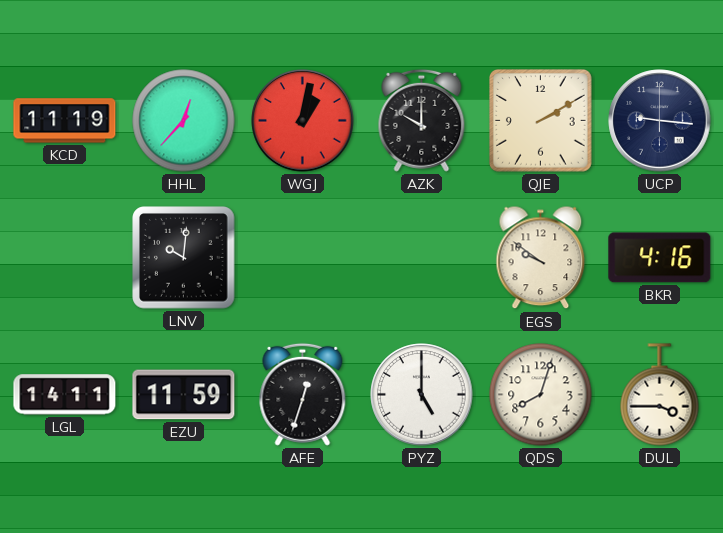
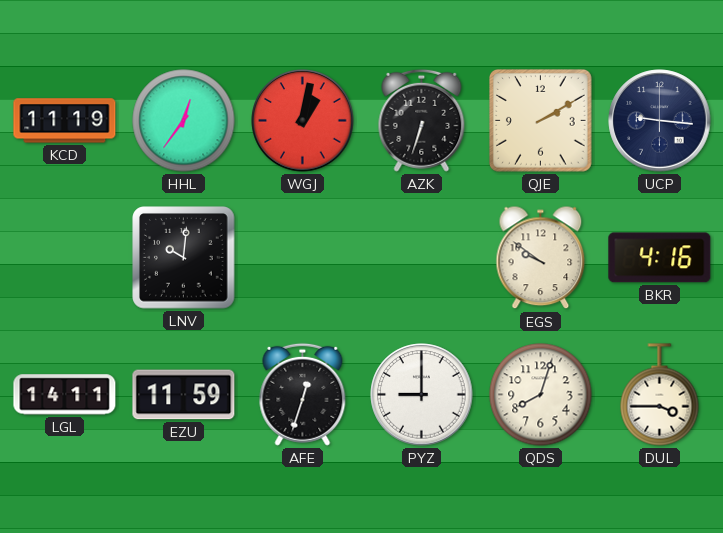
HHL: 12:37 -> 12:36 (184, 121)
AZK: 10:00 -> 6:33 (422, 120)
PYZ: 5:00 -> 9:00 (422, 395)
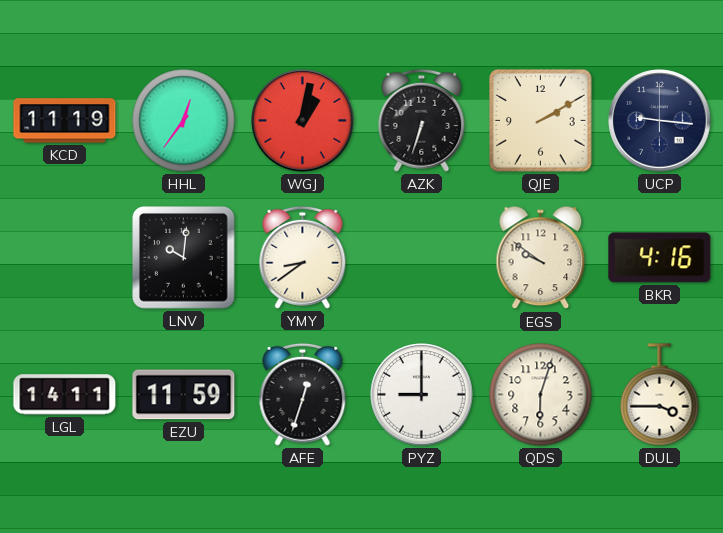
YMY: none -> 8:39 (303, 257)
QDS: 8:03 -> 6:03 (541, 395)
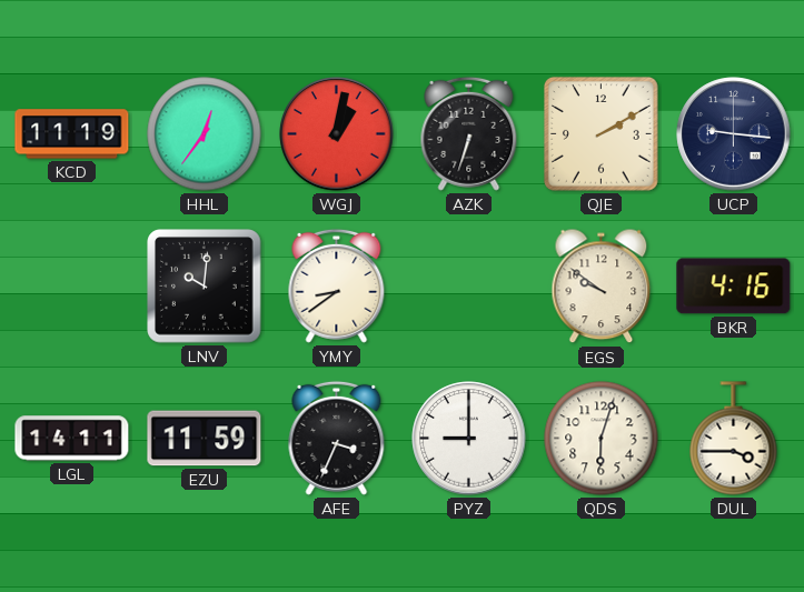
AFE: 12:33 -> 3:34 (337, 438)
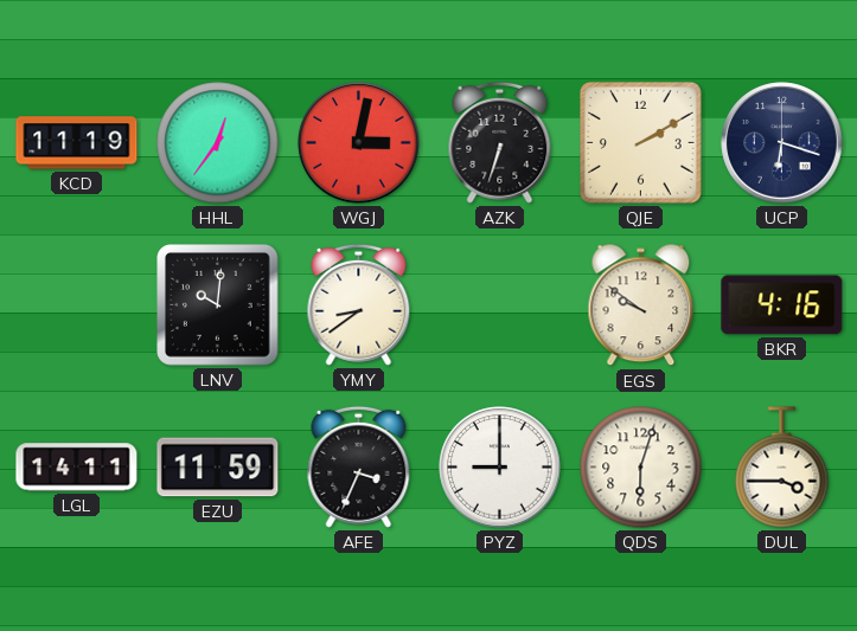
WGJ: 1:02 -> 3:02 (359, 143)
UCP: 9:16 -> 6:18 (782, 143)
